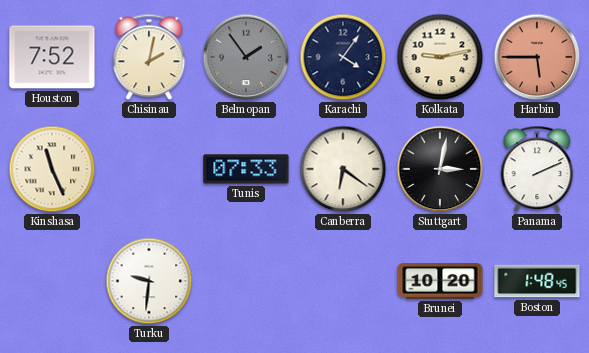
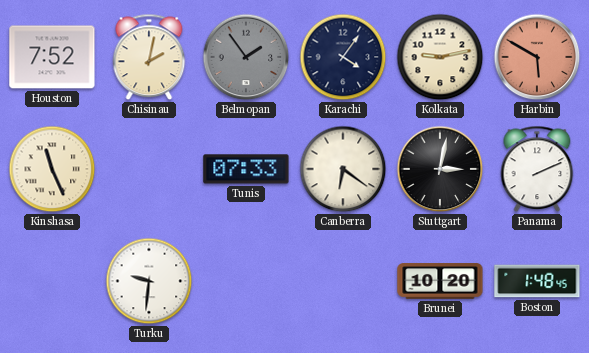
Harbin: 5:45 -> 5:50 (537, 57)
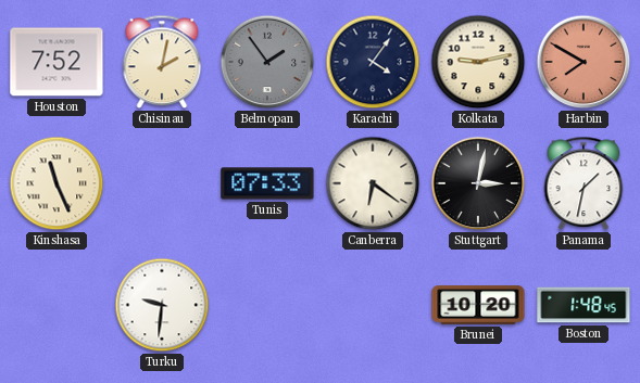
Harbin: 5:50 -> 7:50 (583, 62)
Panama: 2:11 -> 1:32 (583, 183)
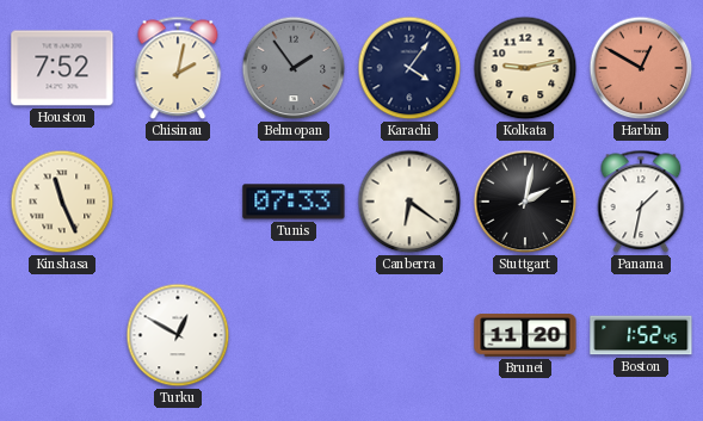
Harbin: 7:50 -> 12:50 (641, 68)
Stuttgart: 3:02 -> 2:02 (525, 202)
Turku: 9:31 -> 12:50 (178, 335)
Brunei: 10:20 -> 11:20 (525, 335)
Boston: 1:48 -> 1:52 (641, 335)
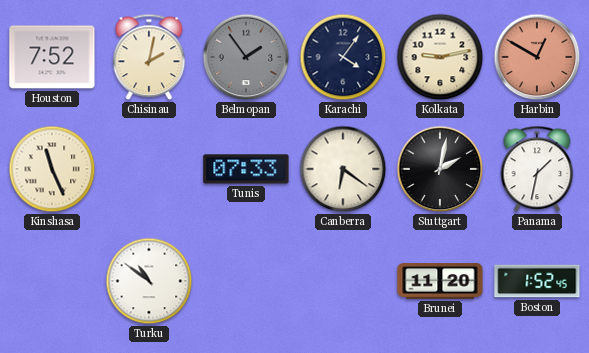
Turku: 12:50 -> 10:51 (149, 281)
